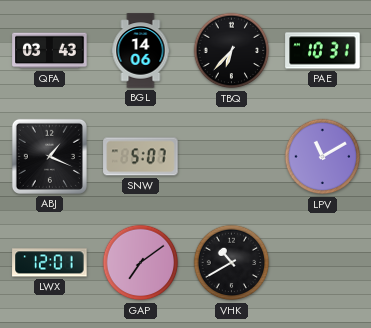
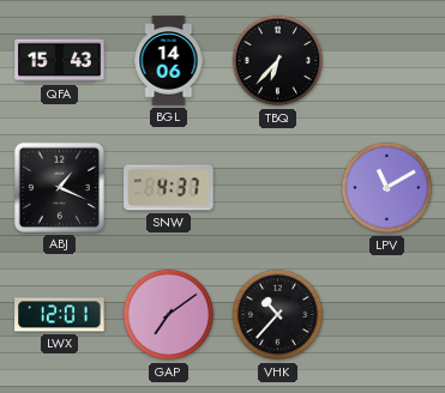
QFA: 03:43 -> 15:43 (60, 61)
PAE: 10:31 -> none (323, 51)
SNW: 5:07 -> 4:37 (169, 188)
VHK: 10:40 -> 10:37 (278, 315)
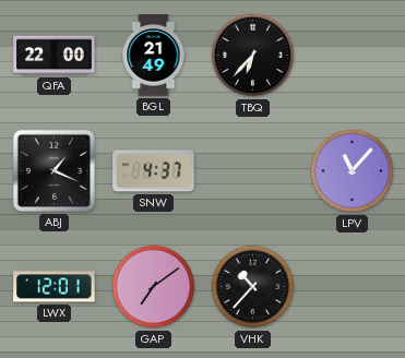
QFA: 15:43 -> 22:00 (55, 56)
BGL: 14:06 -> 21:49 (154, 56)
LPV: 11:10 -> 11:07 (353, 171)
